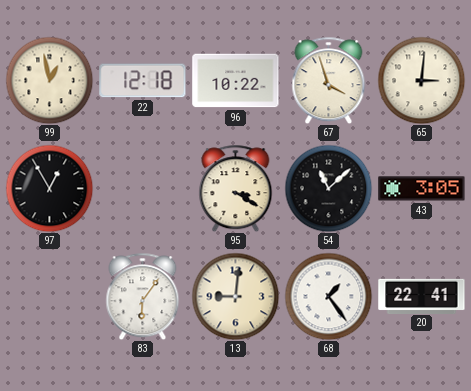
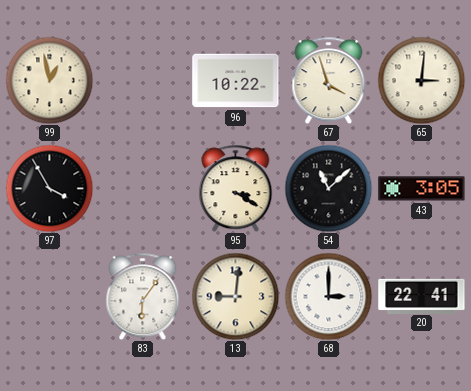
22: 12:18 -> none (143, 81)
97: 12:55 -> 3:55 (49, 188)
68: 1:24 -> 3:00 (328, 296)
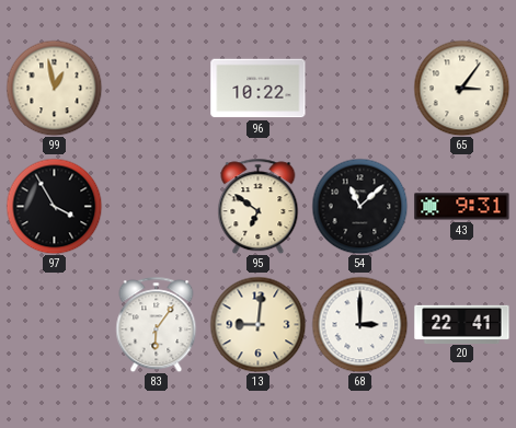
67: 3:57 -> none (329, 80)
65: 3:01 -> 3:06 (461, 88)
95: 3:20 -> 6:51 (259, 206)
43: 3:05 -> 9:31 (462, 207)
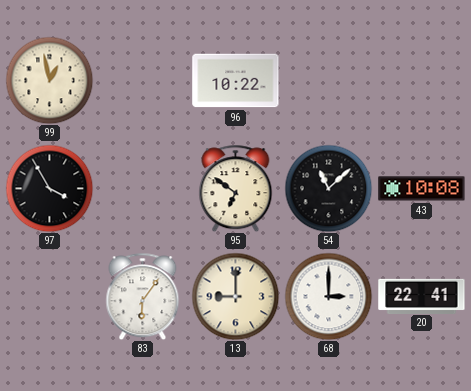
65: 3:06 -> none (461, 88)
43: 9:31 -> 10:08 (422, 189)
13: 9:01 -> 9:00 (235, 296)
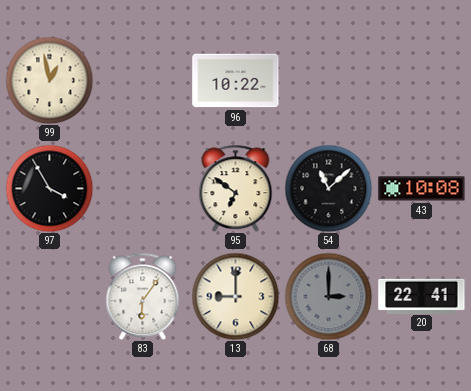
68 dial: white -> grey (328, 296)
